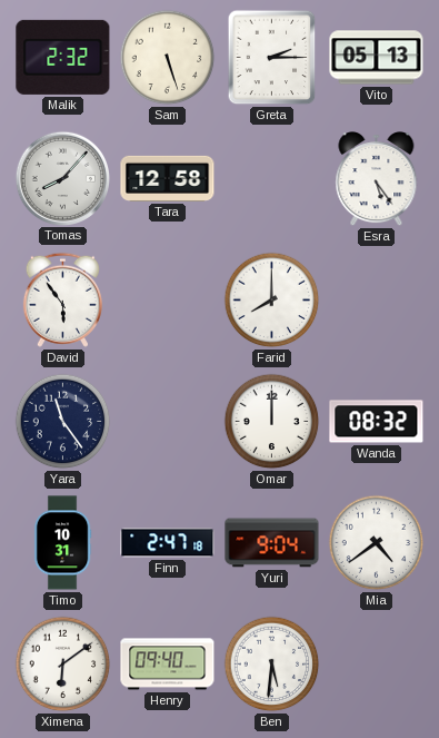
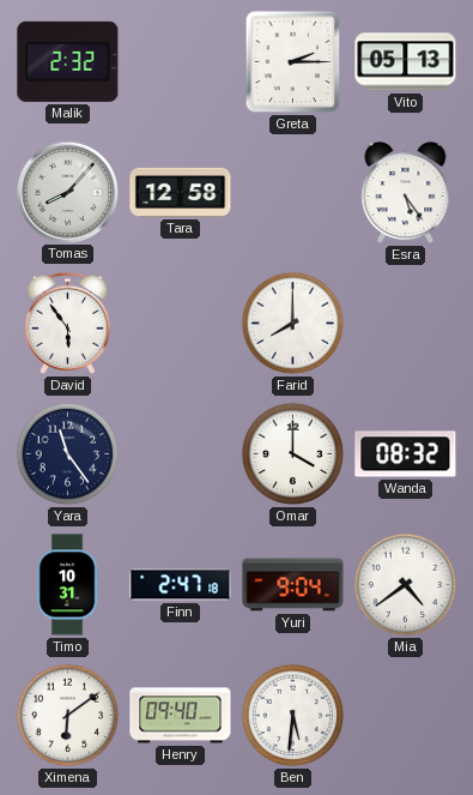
Sam: 5:27 -> none (168, 58)
Omar: 12:00 -> 4:00 (293, 454)
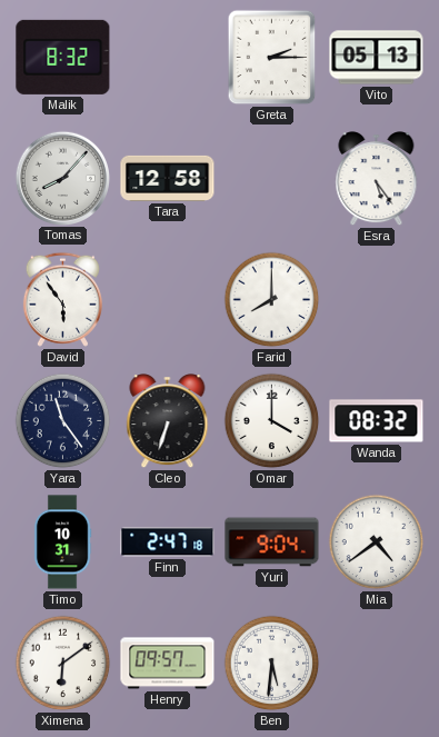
Malik: 2:32 -> 8:32 (63, 57)
Cleo: none -> 6:33 (168, 421)
Henry: 09:40 -> 09:57 (168, 664)
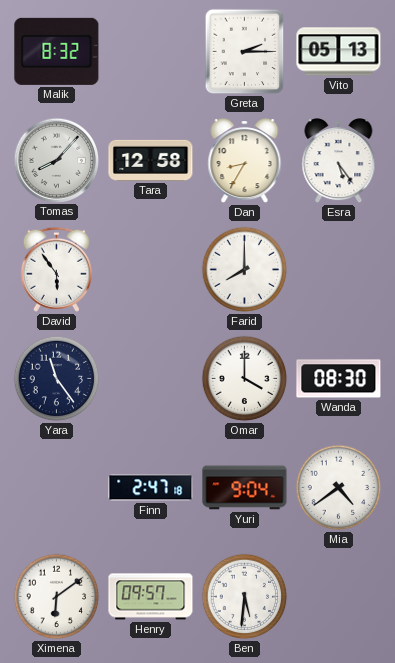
Dan: none -> 8:35 (245, 161)
Cleo: 6:33 -> none (168, 421)
Wanda: 08:32 -> 08:30 (339, 379)
Timo: 10:31 -> none (62, 542)
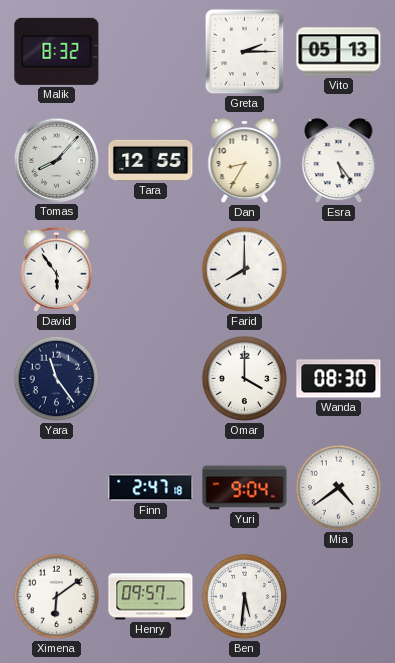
Tara: 12:58 -> 12:55 (151, 160)
